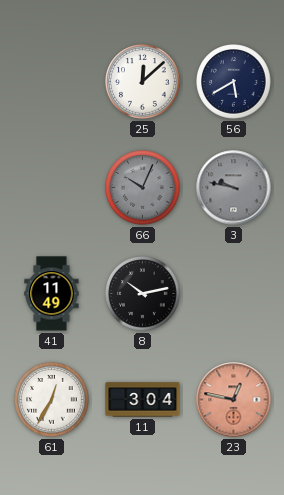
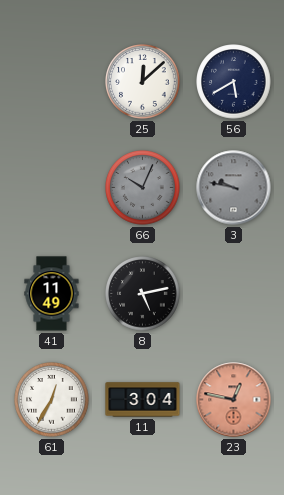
8: 10:13 -> 5:13 (143, 294)
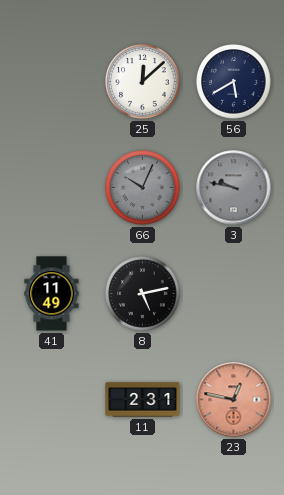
61: 12:35 -> none (52, 400)
11: 3:04 -> 2:31 (143, 400)
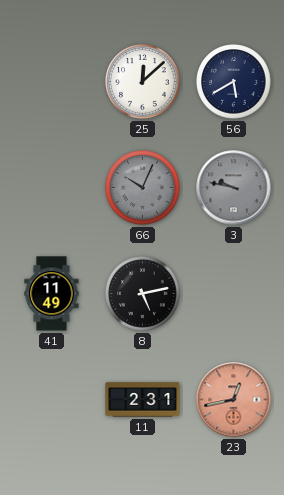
23: 12:47 -> 12:43 (234, 400)
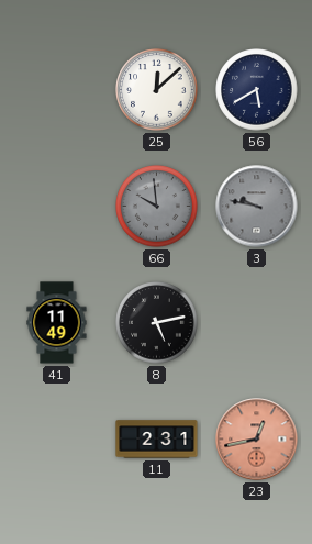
66: 10:04 -> 9:59 (157, 207)
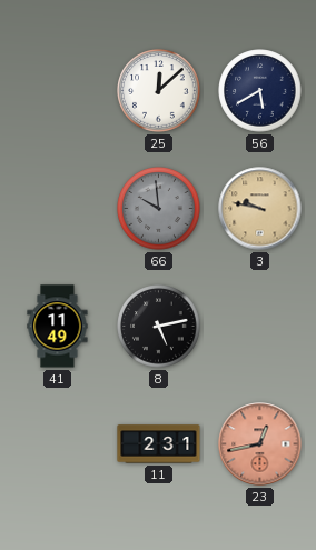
3 dial: grey -> champagne (260, 209)
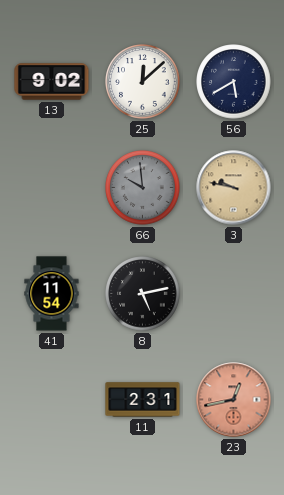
13: none -> 9:02 (52, 82)
41: 11:49 -> 11:54 (52, 294)
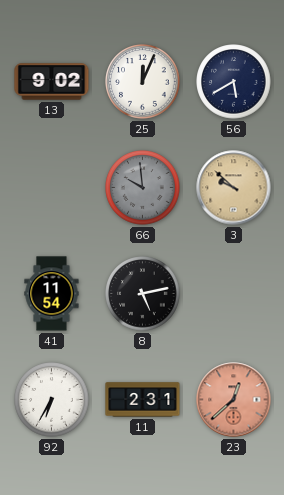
25: 12:08 -> 12:04 (143, 82)
3: 9:47 -> 9:52 (234, 188)
92: none -> 6:35 (52, 400)
23: 12:43 -> 12:38 (234, 400)
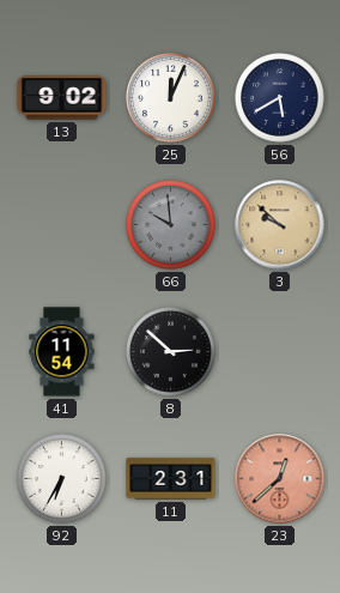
8: 5:13 -> 2:52 (171, 352)
